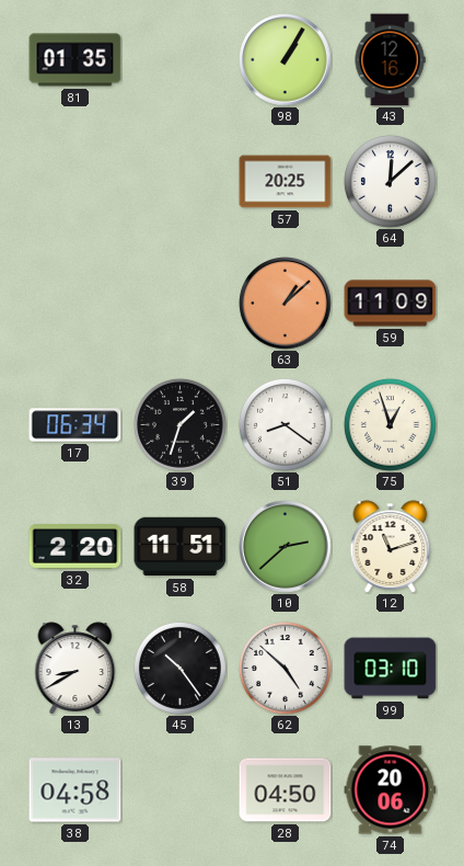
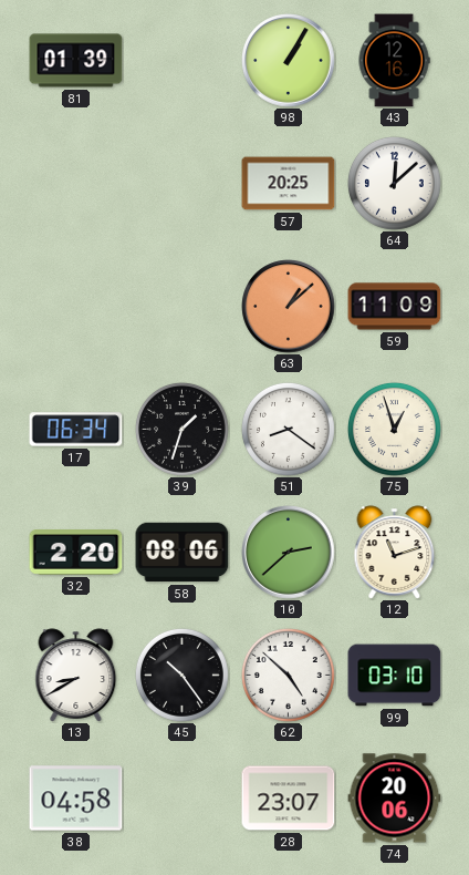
81: 01:35 -> 01:39 (76, 61)
58: 11:51 -> 08:06 (183, 553)
28: 04:50 -> 23:07 (289, 799)
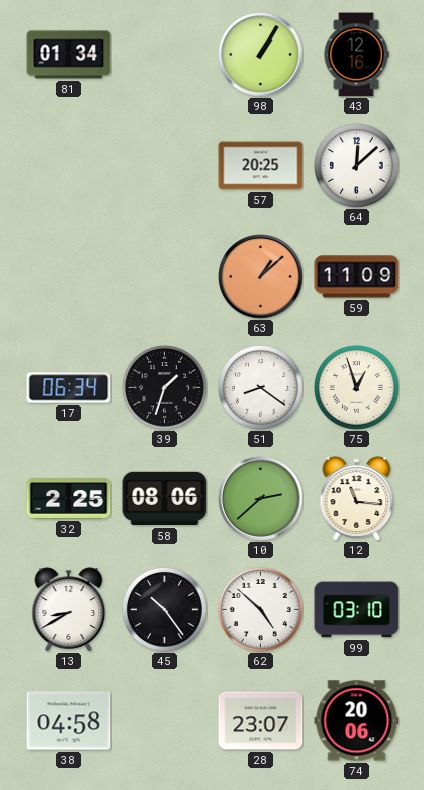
81: 01:39 -> 01:34 (69, 55)
32: 2:20 -> 2:25 (69, 499)
12: 11:12 -> 11:16 (357, 499)
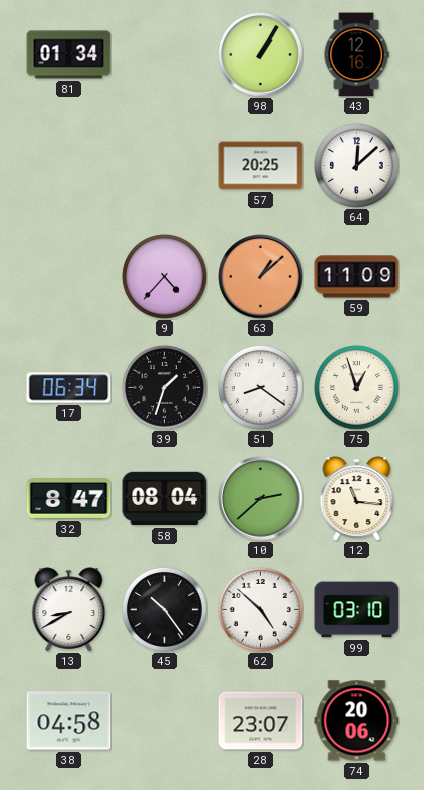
9: none -> 4:37 (164, 276)
32: 2:25 -> 8:47 (69, 499)
58: 08:06 -> 08:04 (165, 499)
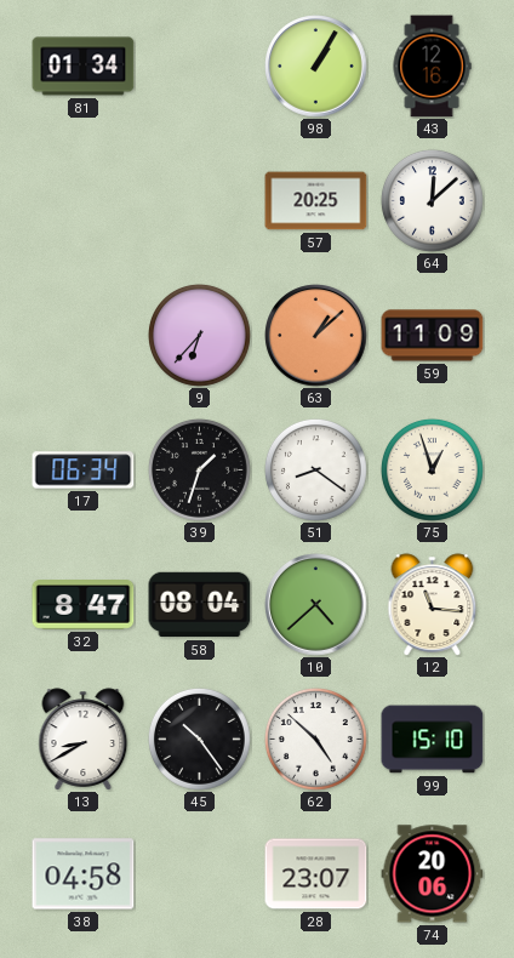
9: 4:37 -> 6:37 (199, 335)
10: 2:38 -> 4:38 (316, 605)
99: 03:10 -> 15:10 (433, 740)
